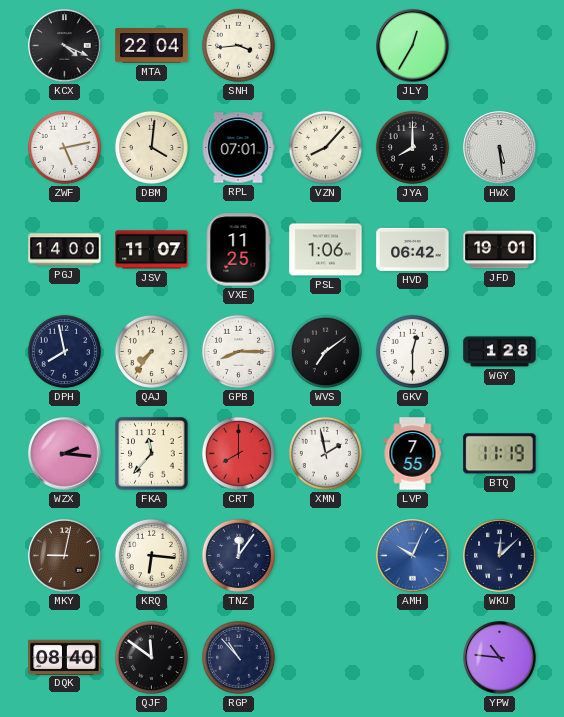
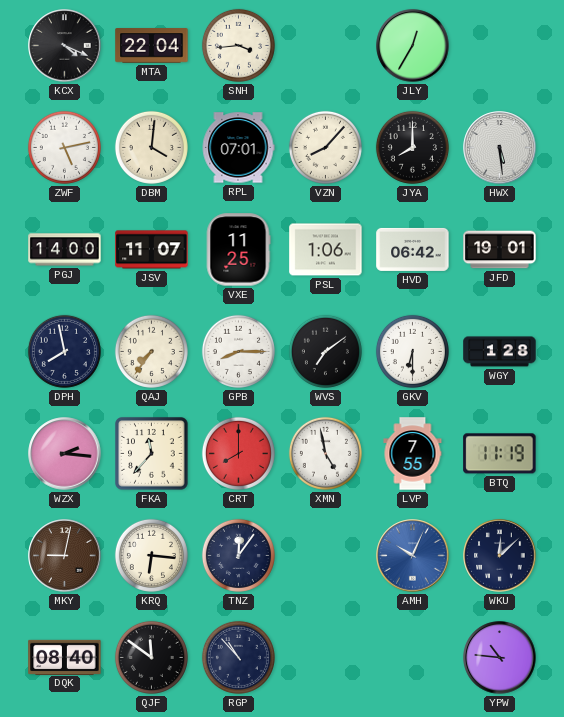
GKV: 12:30 -> 6:30 (412, 351)
XMN: 1:58 -> 4:58 (325, 453)
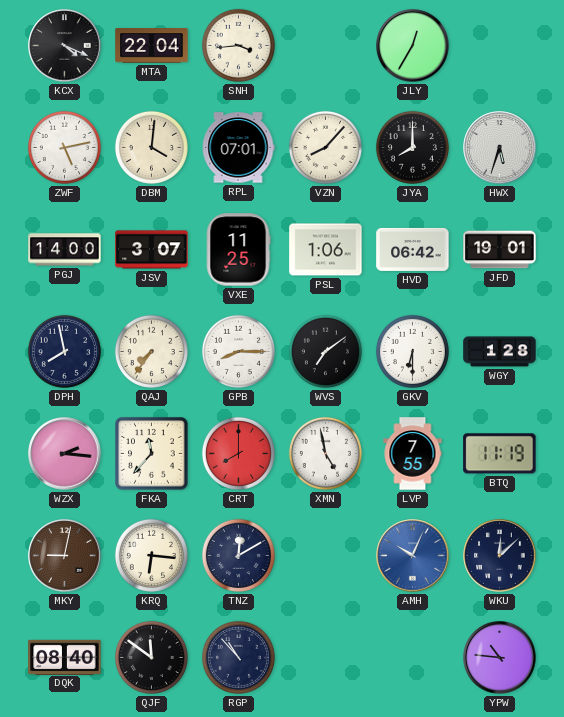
HWX: 5:29 -> 5:33 (500, 148)
JSV: 11:07 -> 3:07 (152, 250)
TNZ: 12:06 -> 12:10 (238, 555)
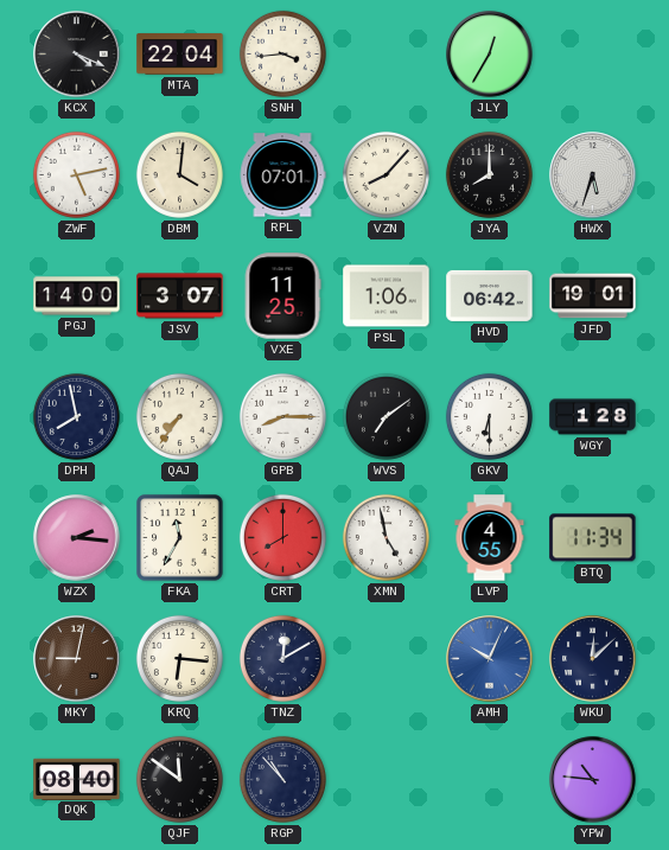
FKA: 11:37 -> 11:35 (180, 538)
LVP: 7:55 -> 4:55 (490, 538)
BTQ: 11:19 -> 11:34 (593, 538)
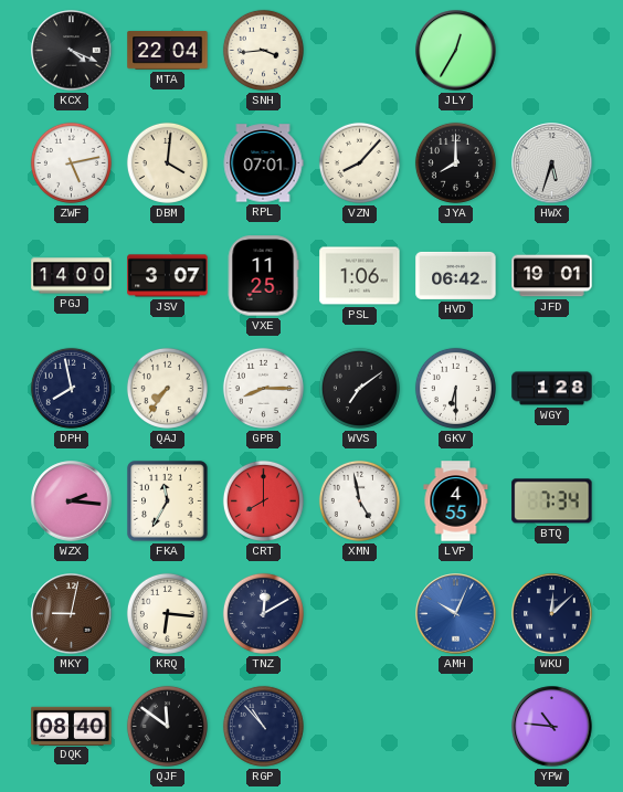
BTQ: 11:34 -> 7:34 (552, 501)
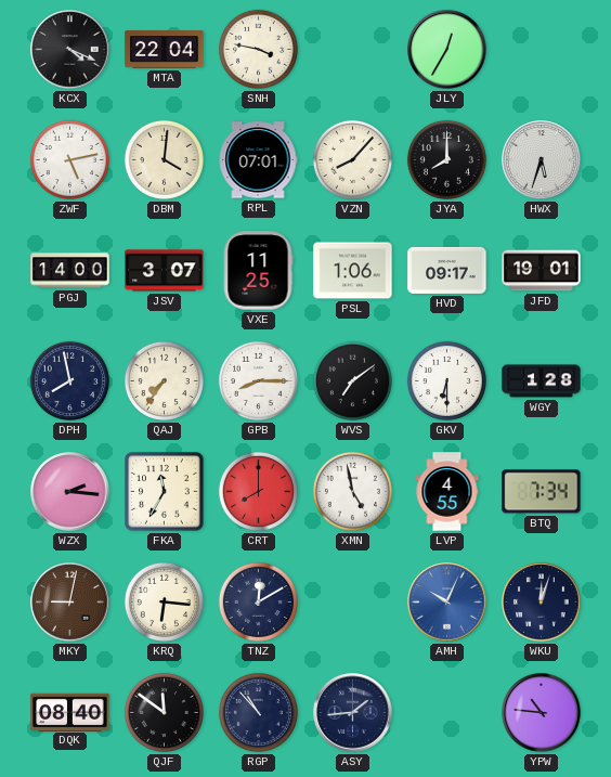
SNH: 3:44 -> 3:47 (258, 49)
HVD: 06:42 -> 09:17 (447, 270)
WKU: 12:08 -> 12:03 (542, 603)
ASY: none -> 1:44 (353, 713)
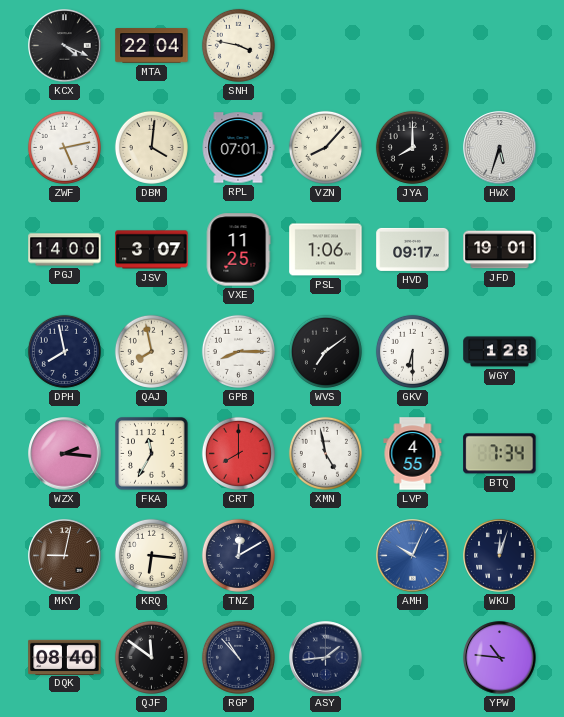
JLY: 12:35 -> none (447, 50)
QAJ: 7:36 -> 7:58 (151, 351)
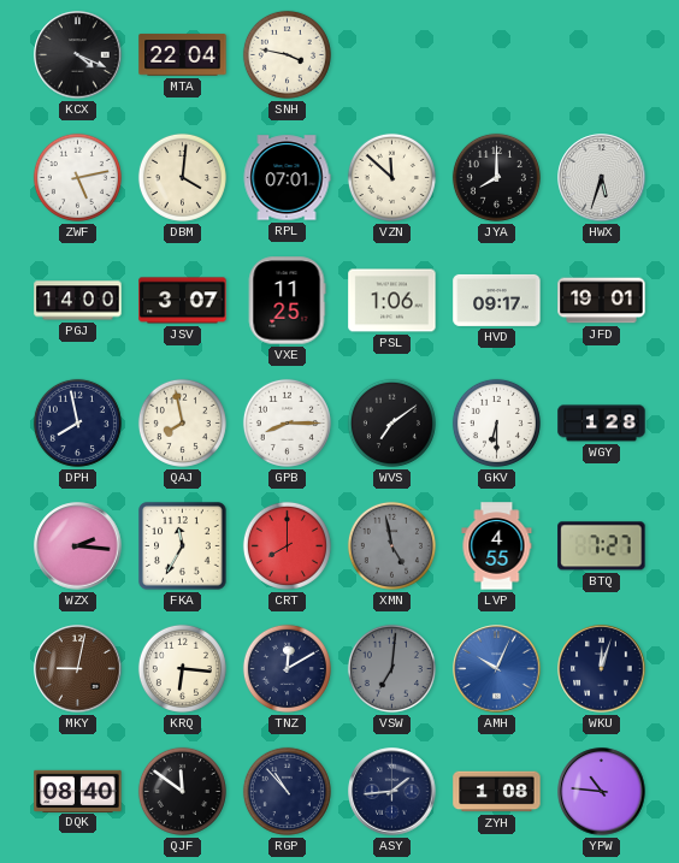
VZN: 8:07 -> 11:52 (391, 177)
XMN dial: white -> grey (391, 545)
BTQ: 7:34 -> 7:27 (602, 546)
VSW: none -> 7:01 (391, 668)
ZYH: none -> 1:08 (497, 792)
